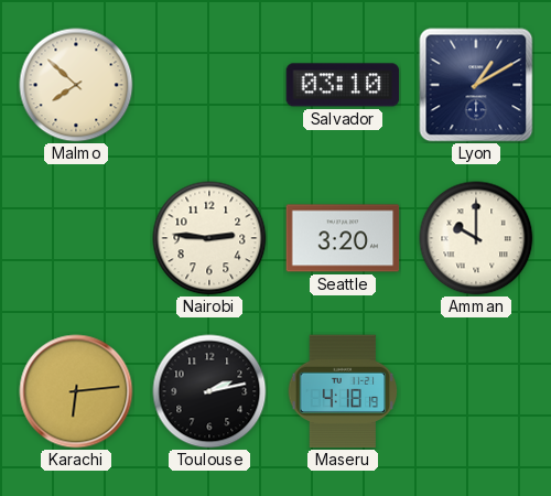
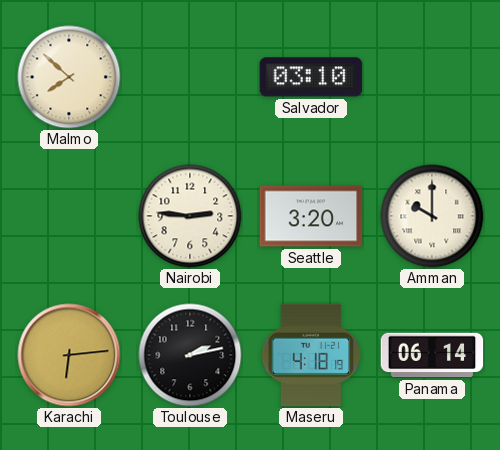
Lyon: 1:10 -> none (476, 85)
Panama: none -> 06:14 (432, 355)
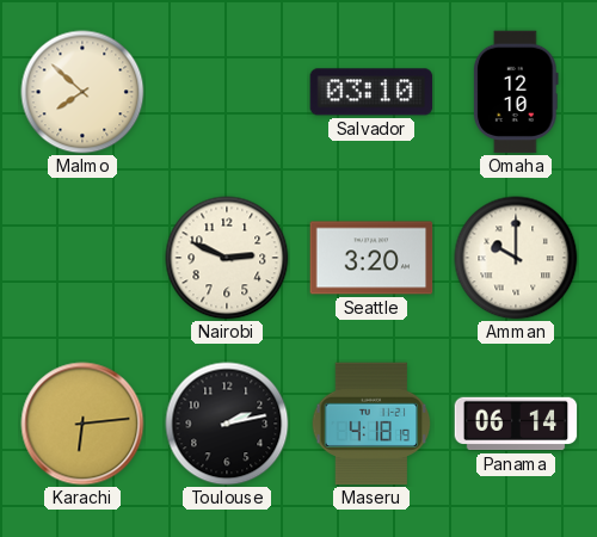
Omaha: none -> 12:10 (517, 92)
Nairobi: 2:46 -> 2:49 (227, 258)
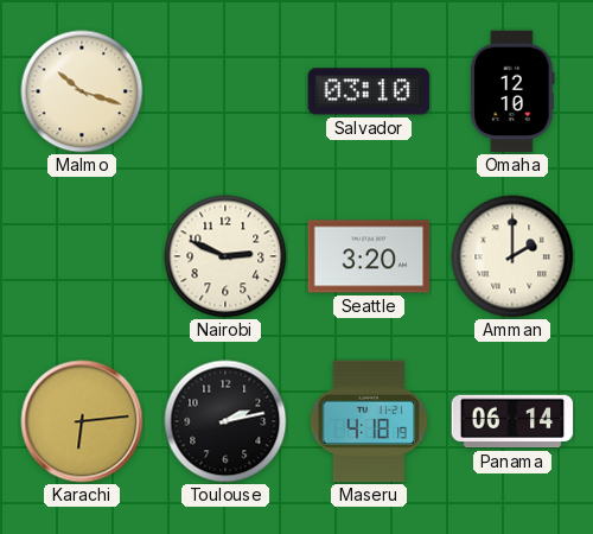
Malmo: 7:52 -> 10:18 (82, 91)
Amman: 10:00 -> 2:00 (512, 256)
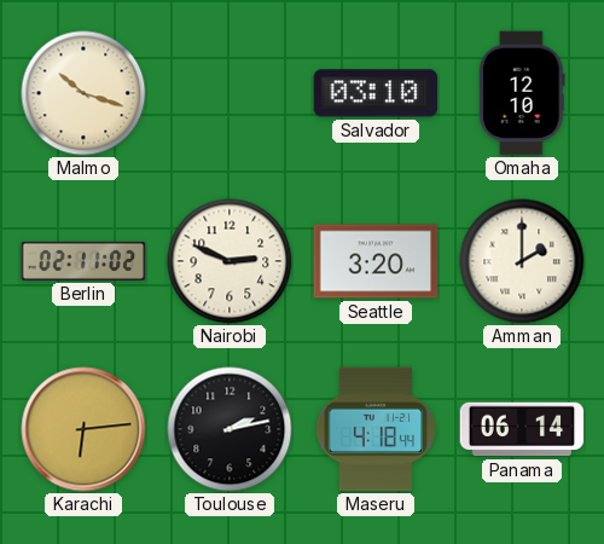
Berlin: none -> 02:11 (83, 261)
Maseru: 4:18:19 -> 4:18:44 (376, 429)
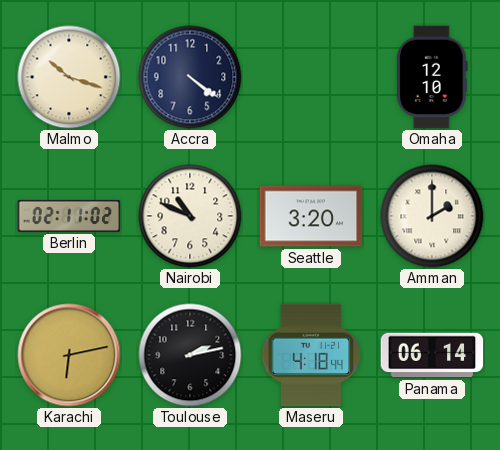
Accra: none -> 4:21 (190, 77)
Salvador: 03:10 -> none (376, 93)
Nairobi: 2:49 -> 10:49 (190, 216)
Karachi: 6:14 -> 6:13 (69, 355)
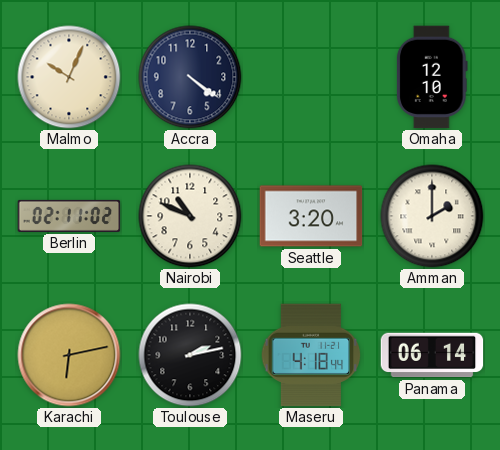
Malmo: 10:18 -> 10:04 (69, 77)
